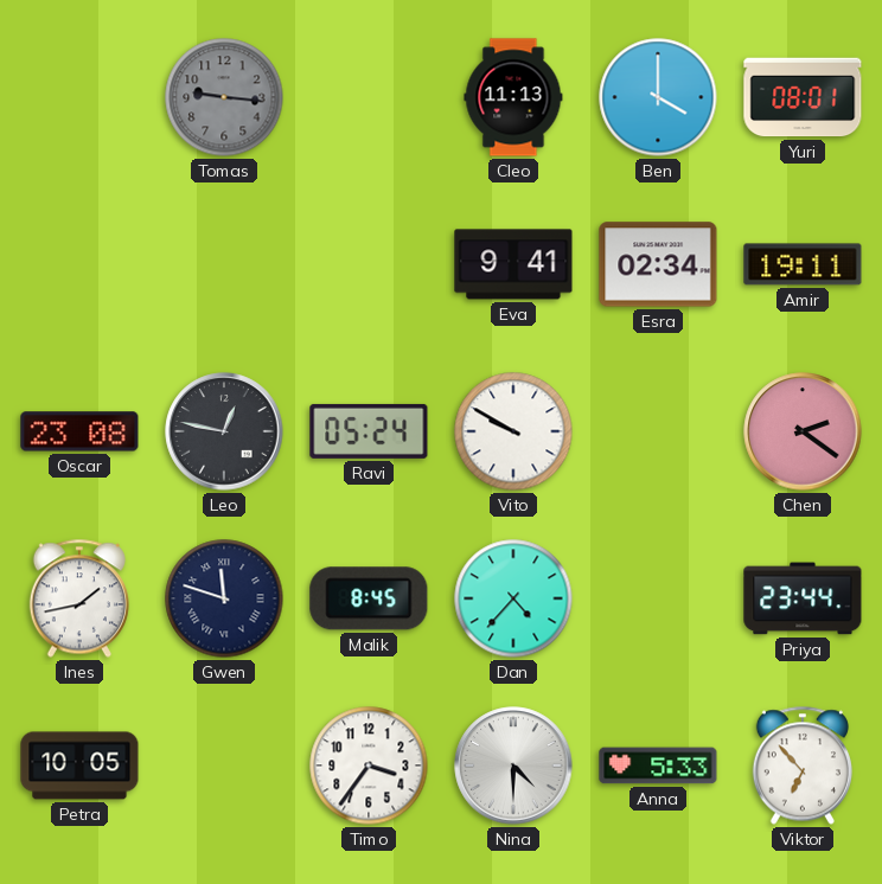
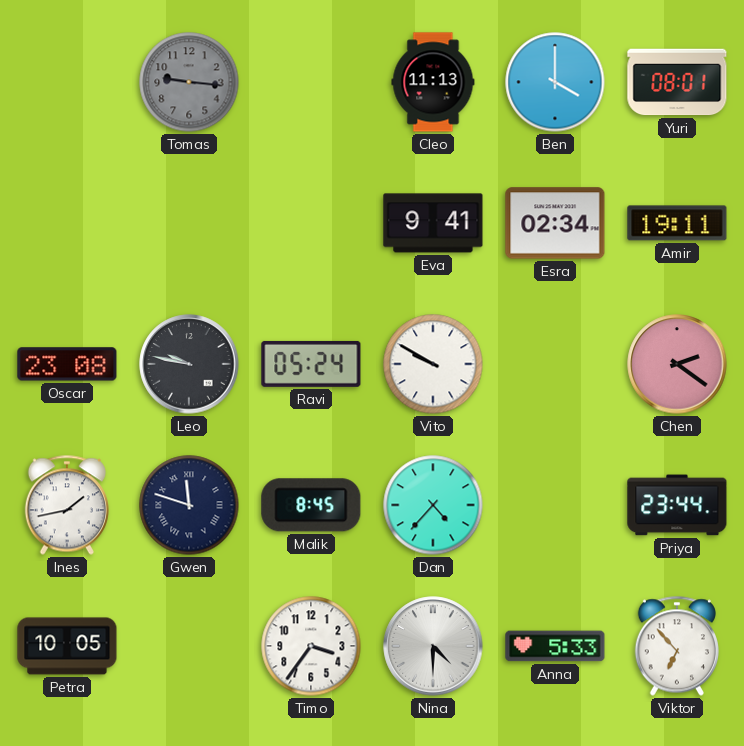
Leo: 12:47 -> 9:47 (189, 364)
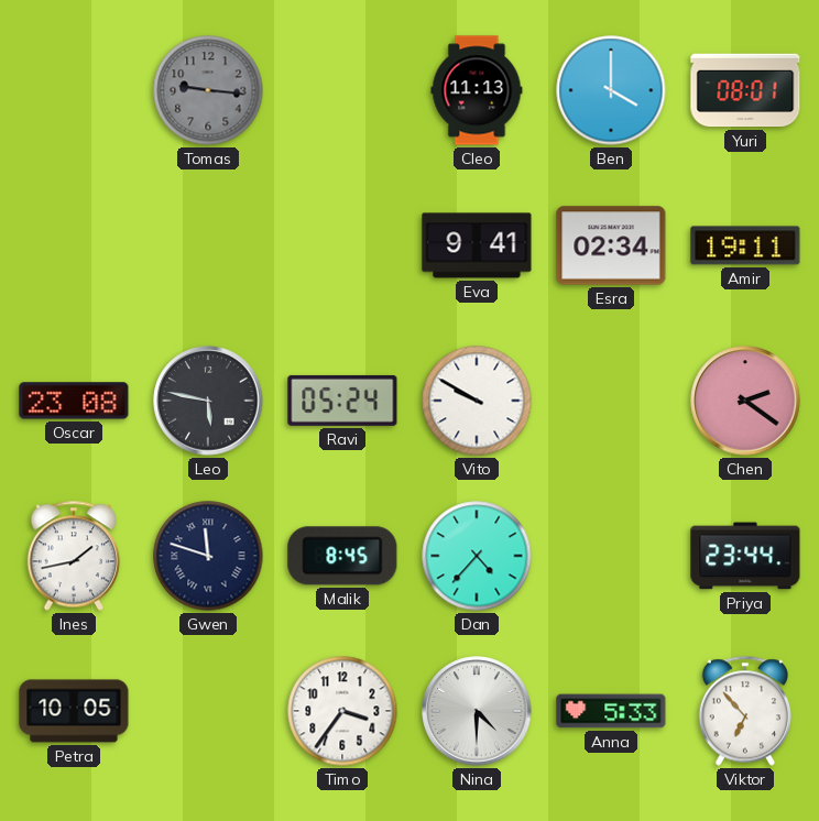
Leo: 9:47 -> 5:47 (208, 401)
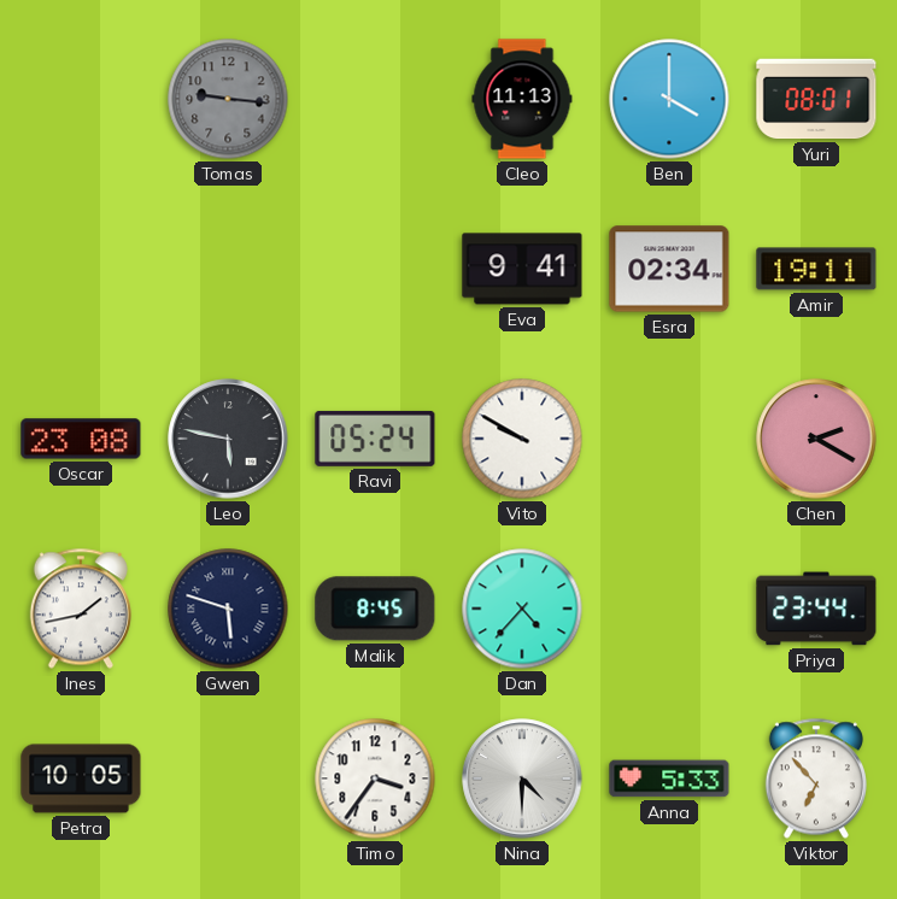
Chen: 2:21 -> 2:20 (816, 439)
Gwen: 11:48 -> 5:48 (228, 609)
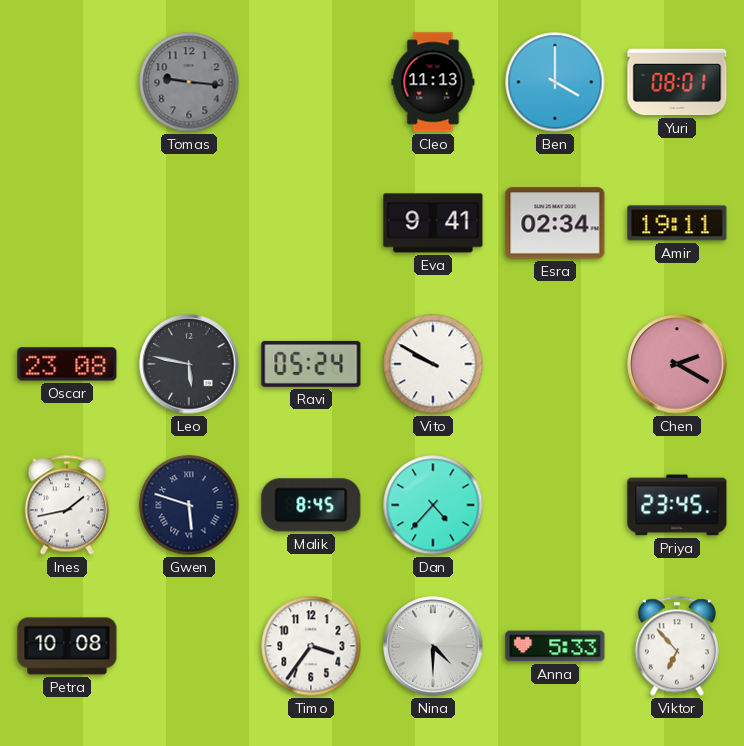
Priya: 23:44 -> 23:45 (677, 505)
Petra: 10:05 -> 10:08 (67, 646)
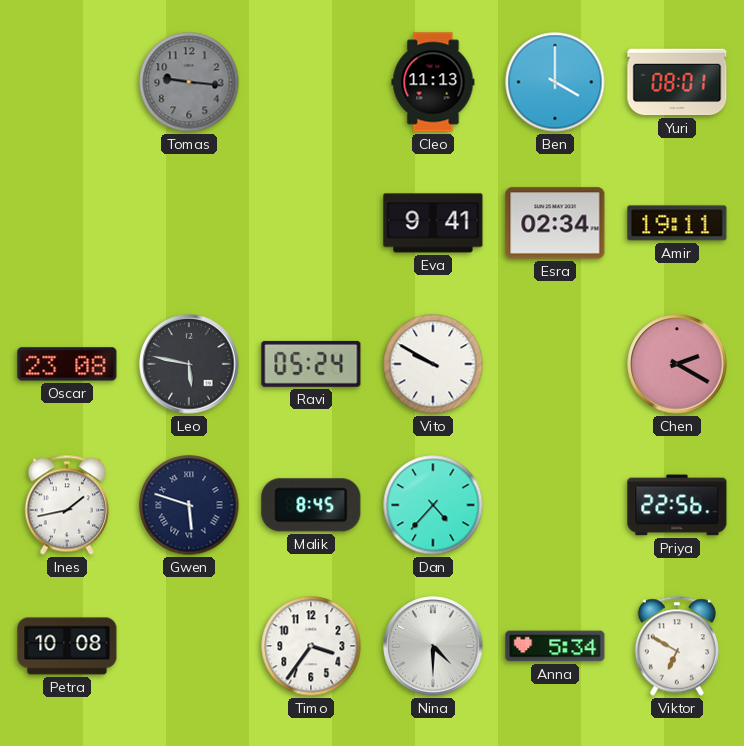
Priya: 23:45 -> 22:56 (677, 505)
Anna: 5:33 -> 5:34 (555, 646)
Viktor: 6:53 -> 6:50 (677, 646)
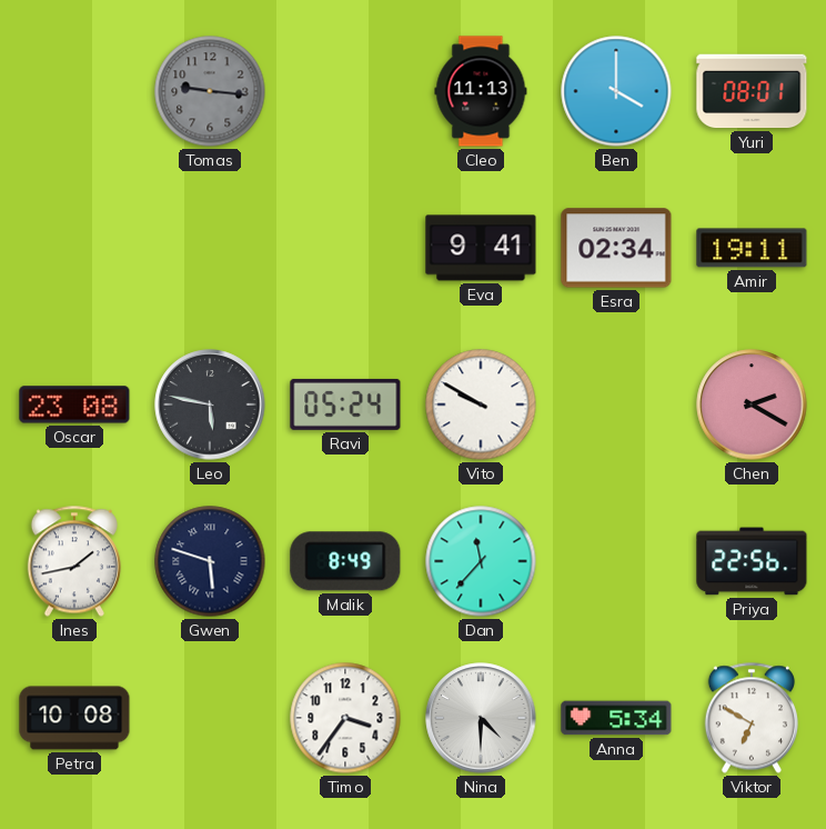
Malik: 8:45 -> 8:49 (345, 561)
Dan: 4:37 -> 11:37 (481, 561)
